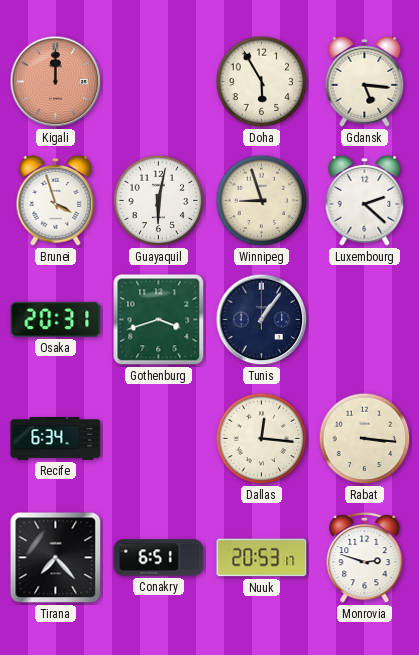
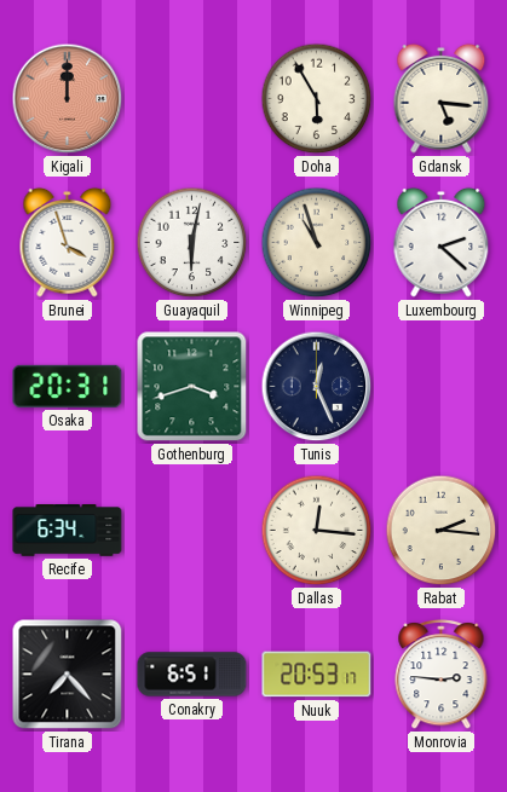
Winnipeg: 8:57 -> 10:57 (317, 243)
Tunis: 1:06 -> 12:26 (317, 387)
Rabat: 3:16 -> 2:16 (442, 531)
Monrovia: 2:48 -> 2:46 (442, 674)
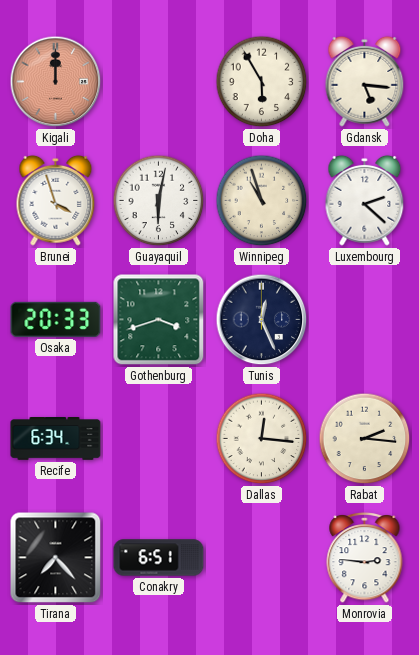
Osaka: 20:31 -> 20:33 (56, 319)
Nuuk: 20:53 -> none (317, 675)
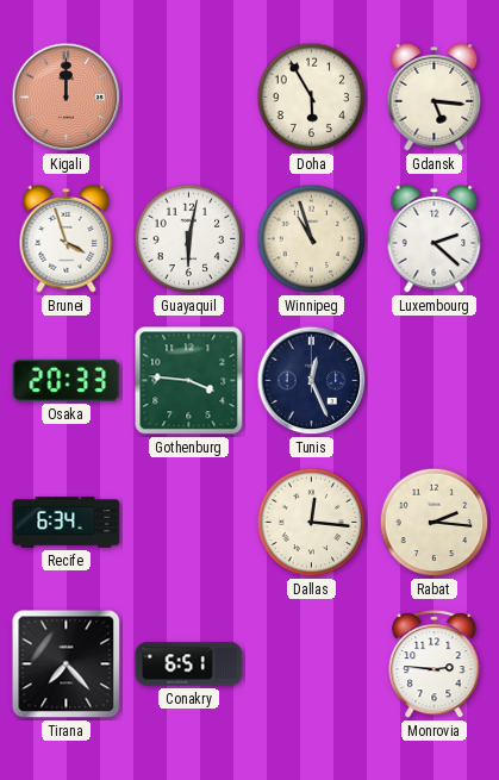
Gothenburg: 3:42 -> 3:46 (189, 381)
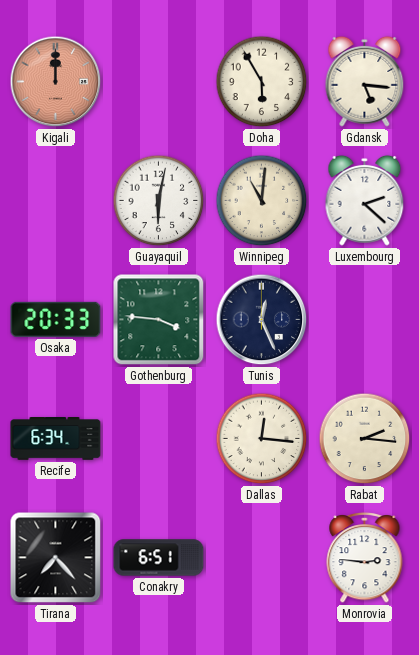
Brunei: 3:57 -> none (67, 238)
Winnipeg: 10:57 -> 11:01 (262, 201)
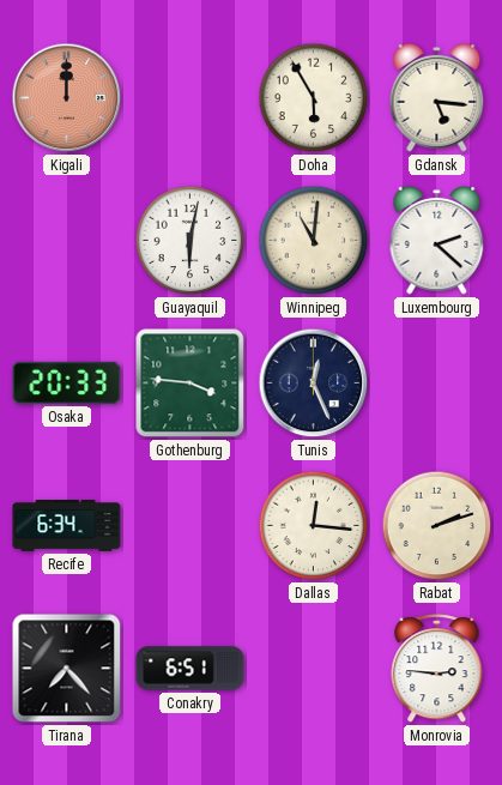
Rabat: 2:16 -> 2:12 (437, 526)
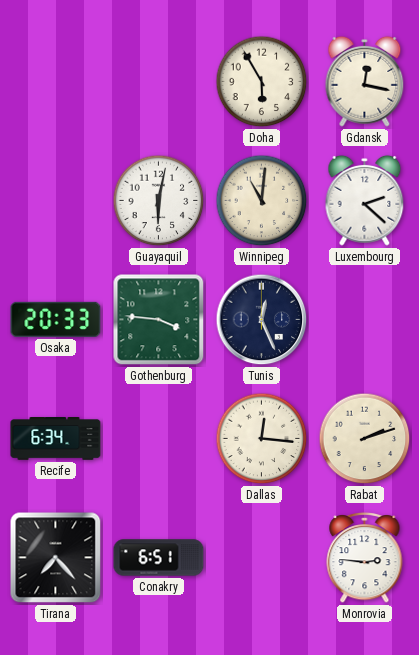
Kigali: 12:00 -> none (67, 98)
Gdansk: 5:16 -> 12:17 (365, 81)
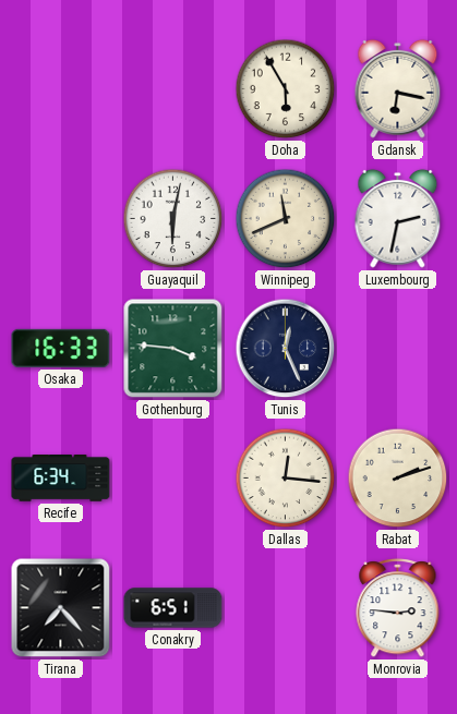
Gdansk: 12:17 -> 6:17 (398, 88)
Winnipeg: 11:01 -> 11:41 (286, 219)
Luxembourg: 2:22 -> 2:32 (398, 218)
Osaka: 20:33 -> 16:33 (61, 348)
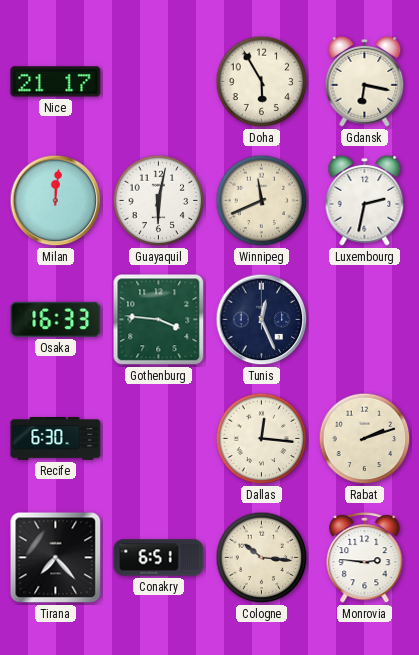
Nice: none -> 21:17 (56, 82)
Milan: none -> 12:01 (56, 201)
Recife: 6:34 -> 6:30 (56, 439)
Cologne: none -> 10:16 (262, 558)
